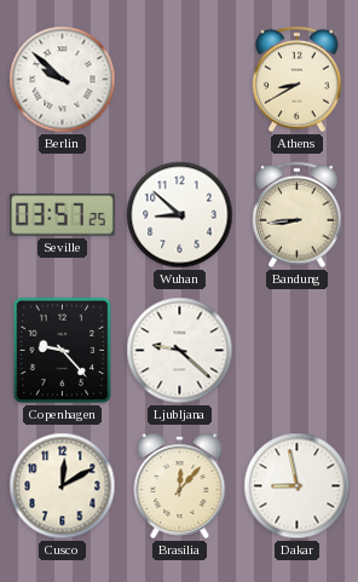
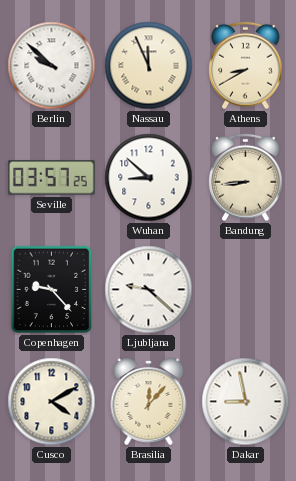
Nassau: none -> 11:56 (149, 66)
Cusco: 12:10 -> 4:10 (52, 402)
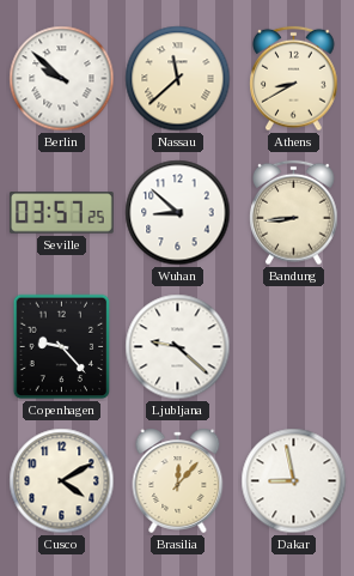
Nassau: 11:56 -> 11:38 (178, 79)
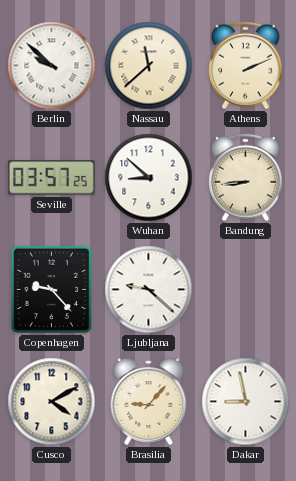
Athens: 8:40 -> 2:11 (246, 66)
Brasilia: 12:07 -> 9:07 (149, 401)
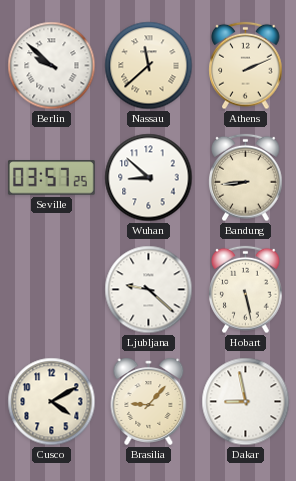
Copenhagen: 9:23 -> none (52, 290)
Hobart: none -> 5:28 (246, 290)
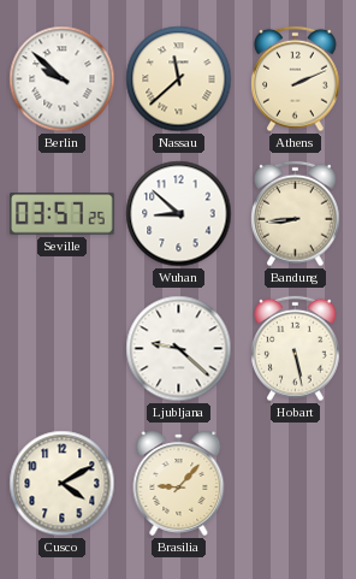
Dakar: 8:58 -> none (246, 402)
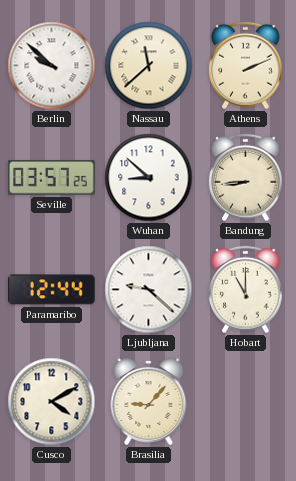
Paramaribo: none -> 12:44 (51, 290)
Hobart: 5:28 -> 11:00 (246, 290)
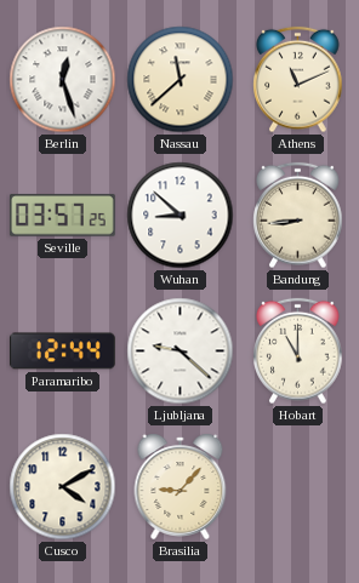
Berlin: 9:52 -> 12:27 (63, 80)
Athens: 2:11 -> 11:11 (298, 80)
